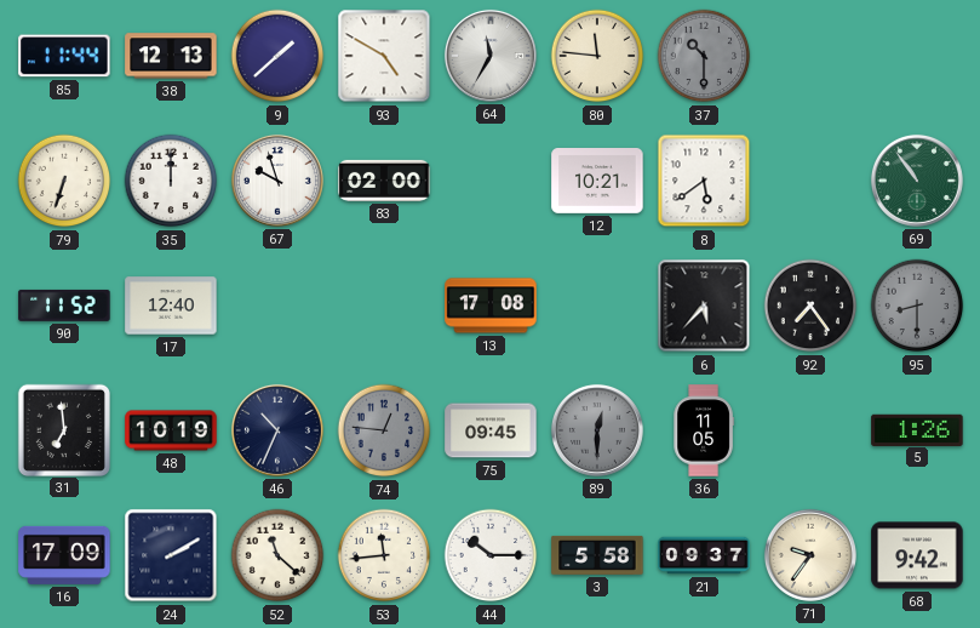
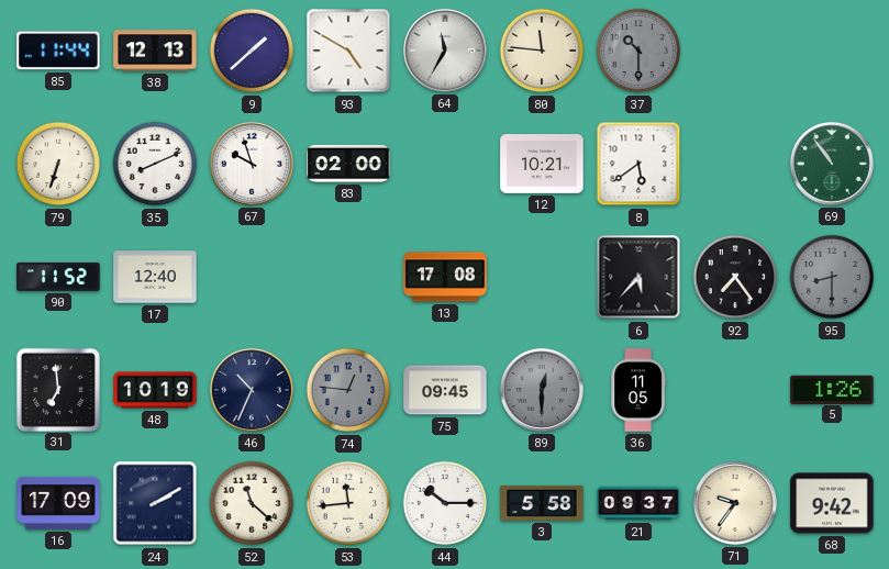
35: 12:00 -> 8:11 (155, 164)
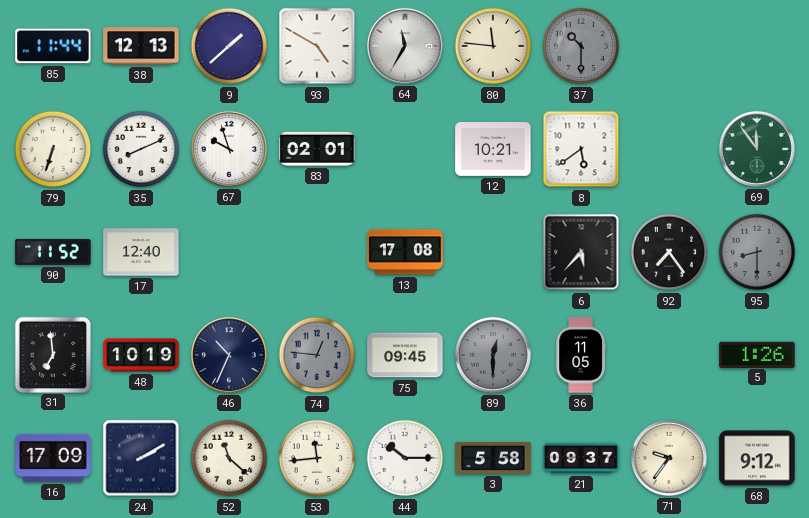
83: 02:00 -> 02:01 (317, 149)
69: 10:54 -> 11:54 (757, 149)
68: 9:42 -> 9:12 (757, 458)
